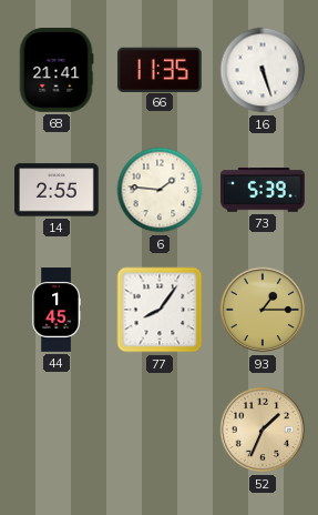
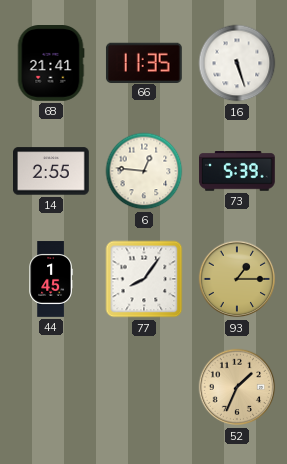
6: 1:46 -> 12:46 (144, 171)
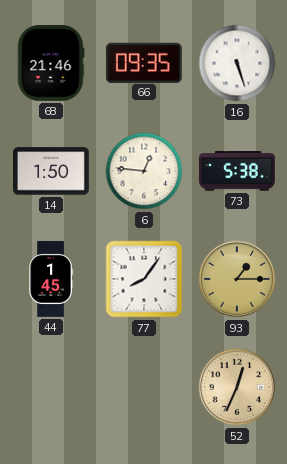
68: 21:41 -> 21:46 (51, 64)
66: 11:35 -> 09:35 (144, 62)
14: 2:55 -> 1:50 (52, 171)
73: 5:39 -> 5:38 (238, 172)
52: 1:34 -> 12:34 (237, 387)
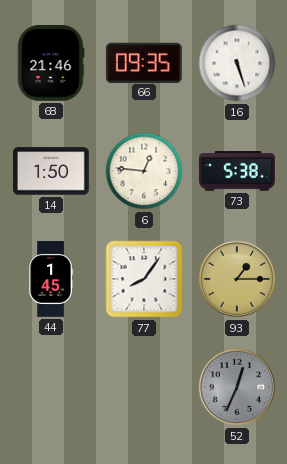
52 dial: champagne -> grey (237, 387)
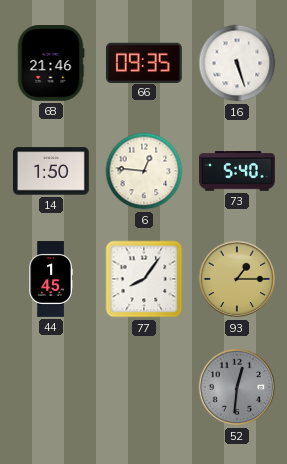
73: 5:38 -> 5:40 (238, 172)
52: 12:34 -> 12:31 (237, 387)
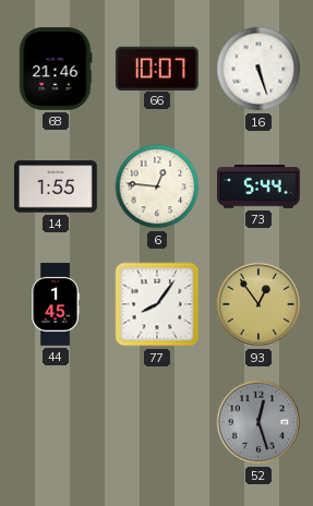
66: 09:35 -> 10:07 (157, 68)
14: 1:50 -> 1:55 (57, 186)
73: 5:40 -> 5:44 (260, 188)
93: 1:15 -> 12:54 (258, 304)
52: 12:31 -> 12:27 (258, 422)
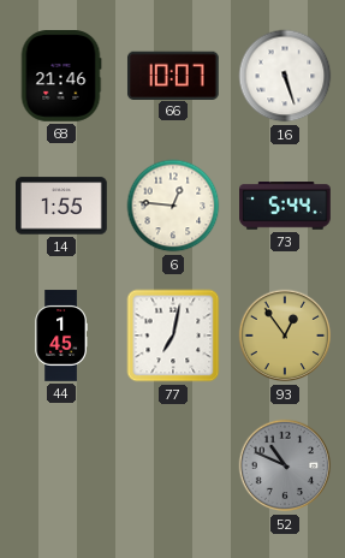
77: 8:06 -> 7:02 (173, 336)
52: 12:27 -> 10:49 (285, 465)
